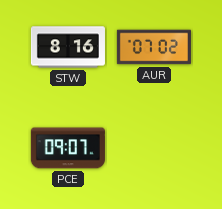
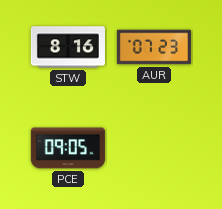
AUR: 07:02 -> 07:23 (154, 47)
PCE: 09:07 -> 09:05 (68, 148)
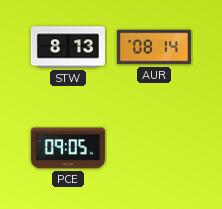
STW: 8:16 -> 8:13 (68, 47)
AUR: 07:23 -> 08:14 (154, 47)
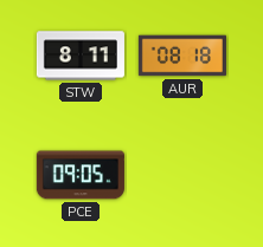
STW: 8:13 -> 8:11 (81, 56)
AUR: 08:14 -> 08:18 (182, 56)
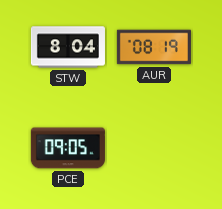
STW: 8:11 -> 8:04 (68, 47)
AUR: 08:18 -> 08:19 (154, 47)
